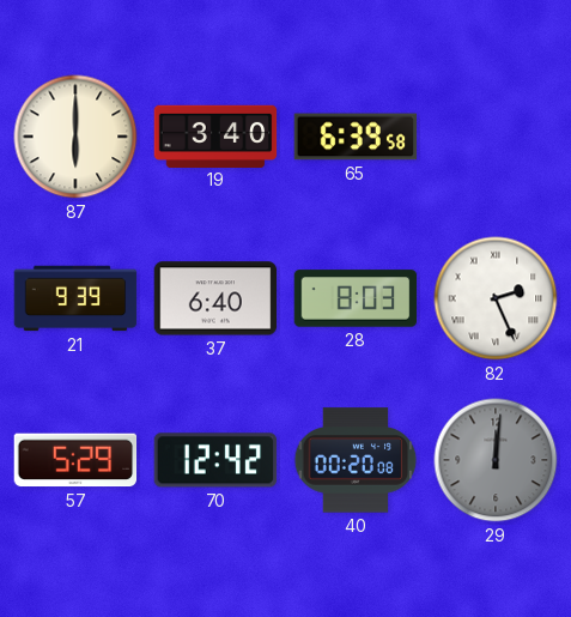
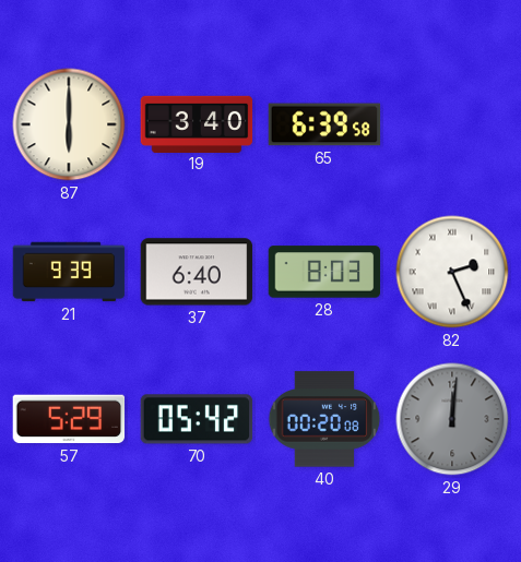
70: 12:42 -> 05:42 (197, 419)
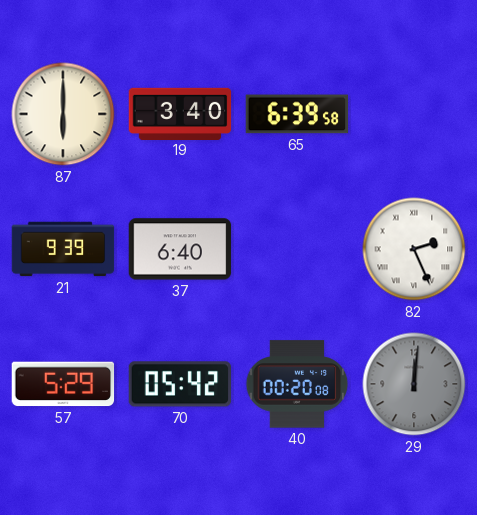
28: 8:03 -> none (324, 272)
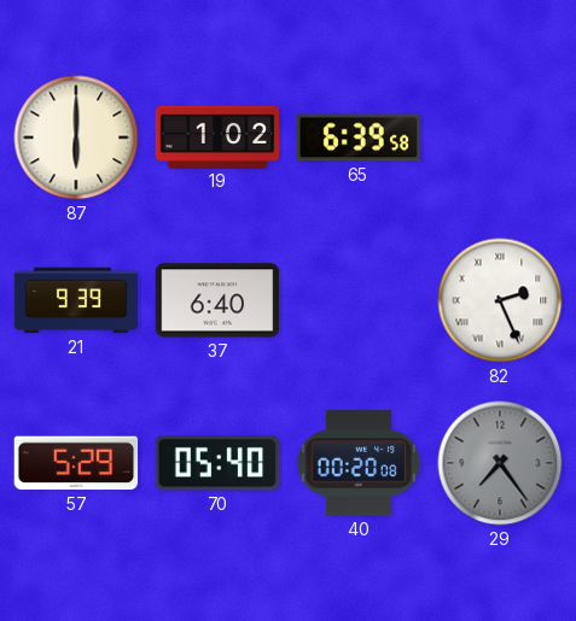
19: 3:40 -> 1:02 (217, 136)
70: 05:42 -> 05:40 (217, 463)
29: 12:01 -> 7:24 (500, 463)
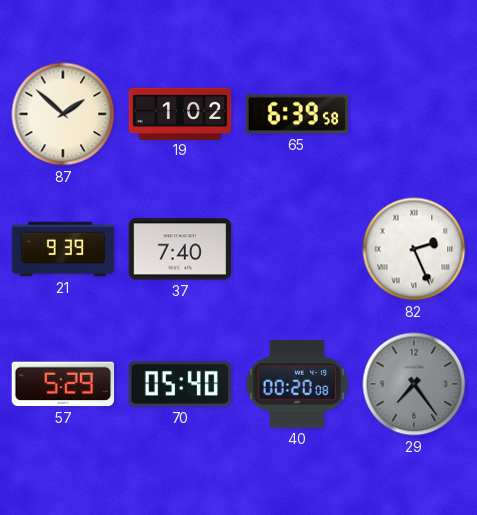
87: 6:00 -> 1:52 (63, 114)
37: 6:40 -> 7:40 (180, 249)
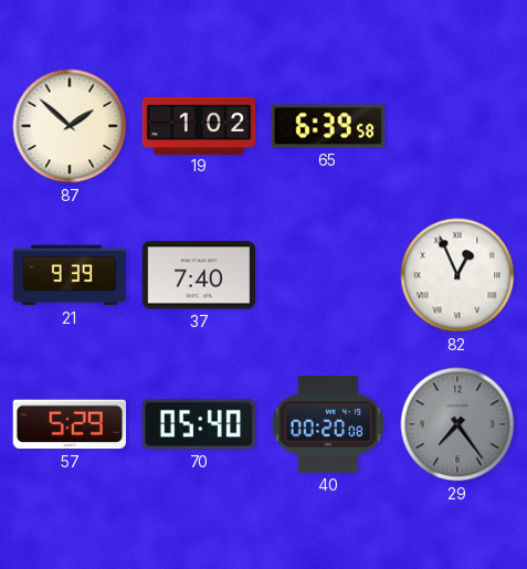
82: 2:26 -> 12:56 (457, 275)
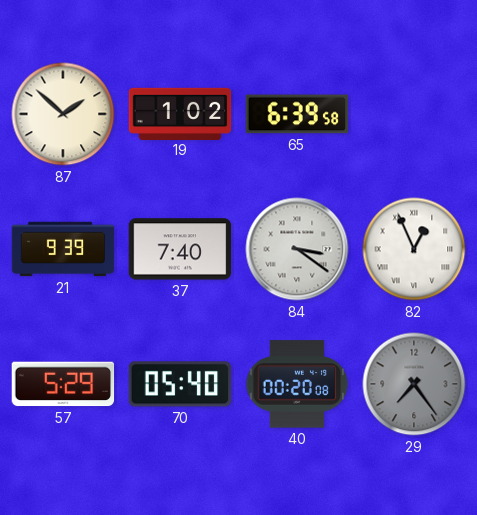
84: none -> 3:21 (297, 249)
